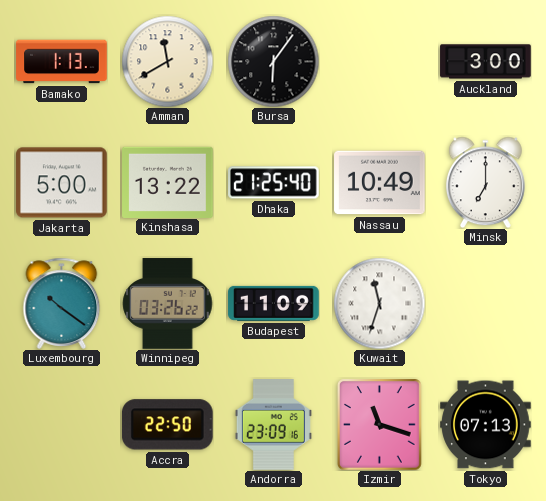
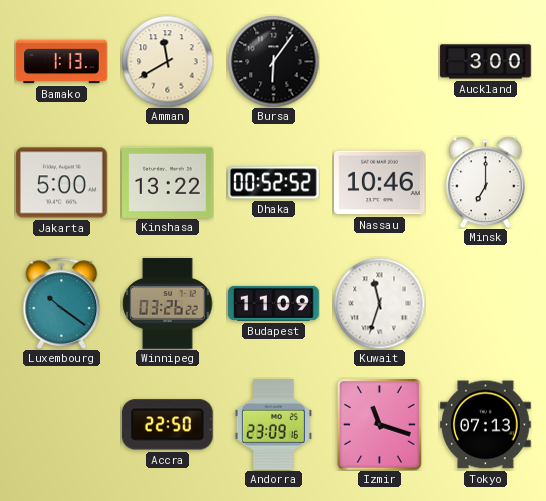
Dhaka: 21:25 -> 00:52 (274, 183)
Nassau: 10:49 -> 10:46 (380, 183)
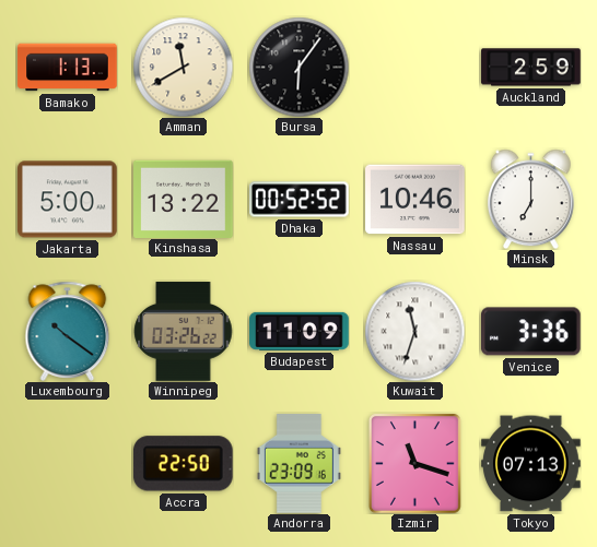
Auckland: 3:00 -> 2:59 (531, 68)
Venice: none -> 3:36 (531, 332)
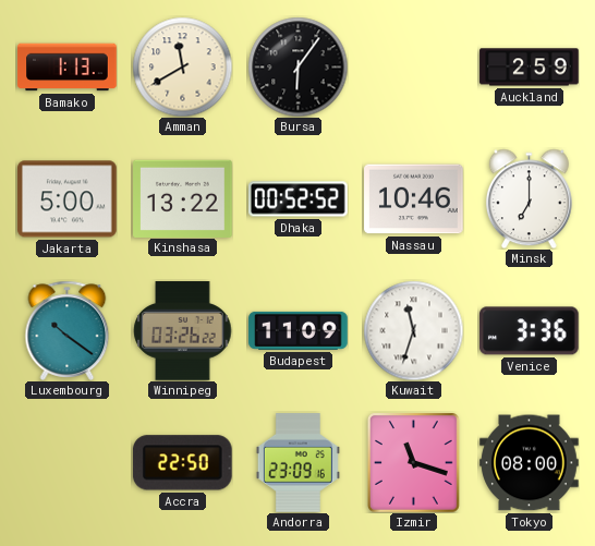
Tokyo: 07:13 -> 08:00 (530, 463)
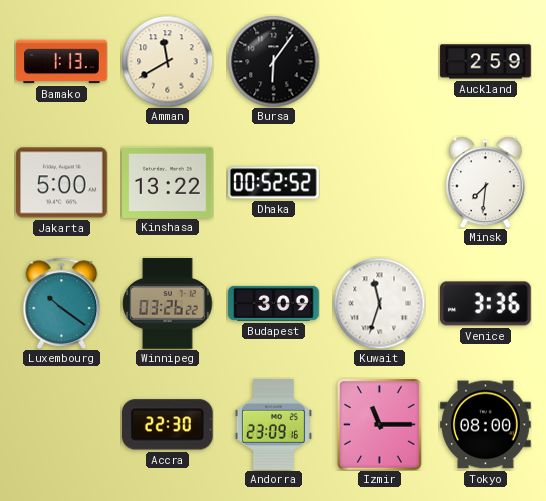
Nassau: 10:46 -> none (414, 199)
Minsk: 7:00 -> 7:31 (485, 182)
Budapest: 11:09 -> 3:09 (274, 303)
Accra: 22:50 -> 22:30 (167, 425)
Izmir: 11:18 -> 11:15 (380, 425)
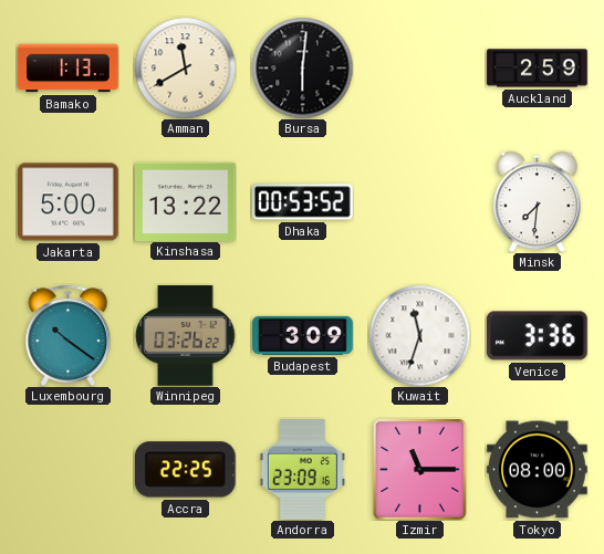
Bursa: 6:06 -> 6:01 (302, 67)
Dhaka: 00:52 -> 00:53 (303, 202)
Accra: 22:30 -> 22:25 (185, 470)
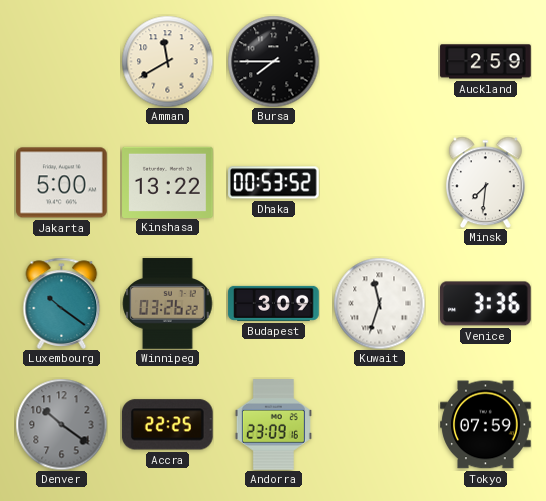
Bamako: 1:13 -> none (69, 69)
Bursa: 6:01 -> 7:45 (273, 61)
Denver: none -> 10:21 (61, 424)
Izmir: 11:15 -> none (420, 470)
Tokyo: 08:00 -> 07:59 (486, 425)
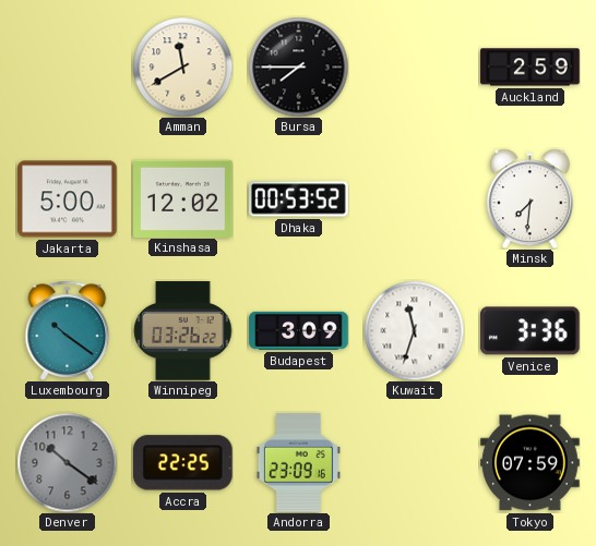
Kinshasa: 13:22 -> 12:02 (183, 198)
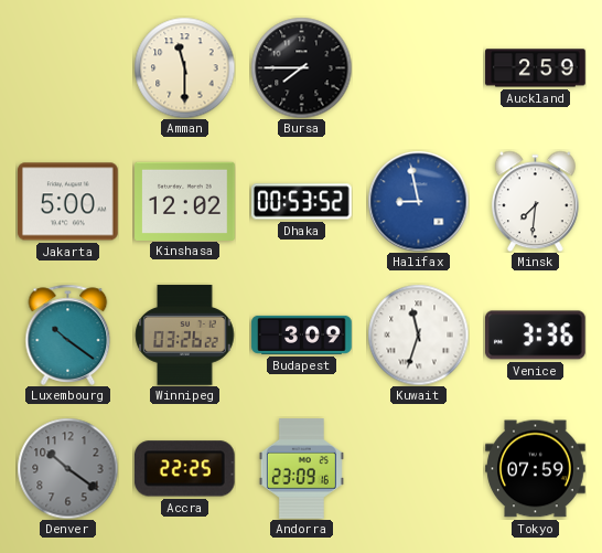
Amman: 11:40 -> 11:30 (184, 67)
Halifax: none -> 8:58 (418, 201)
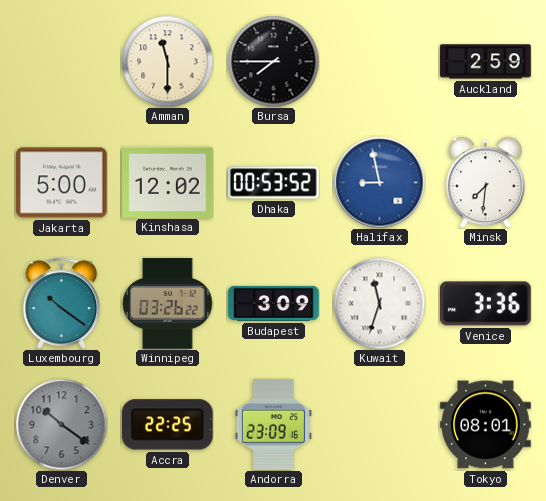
Tokyo: 07:59 -> 08:01 (486, 425)
